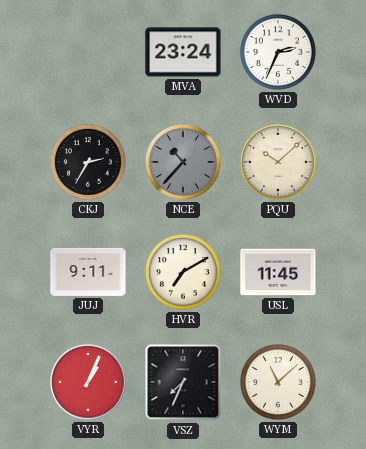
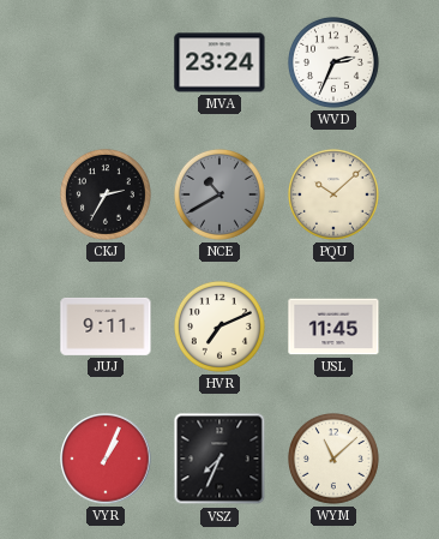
NCE: 10:37 -> 10:40 (220, 194)
HVR: 7:10 -> 7:11 (220, 327)
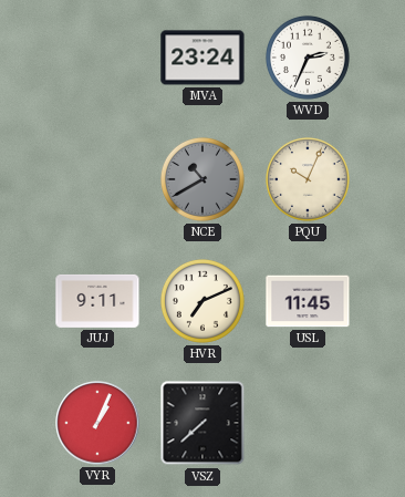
CKJ: 2:35 -> none (106, 194)
PQU: 10:08 -> 10:04 (308, 179)
VSZ: 7:34 -> 7:38 (202, 423)
WYM: 11:08 -> none (333, 459)
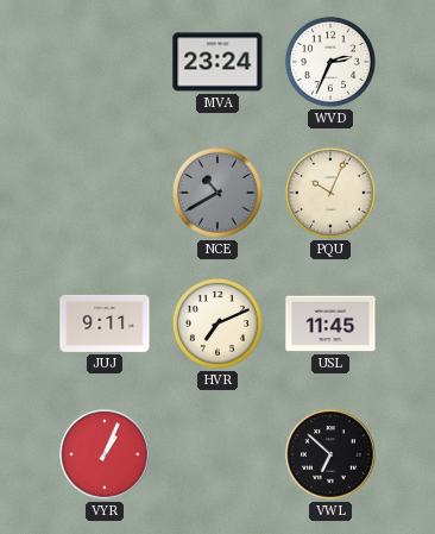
VSZ: 7:38 -> none (202, 423)
VWL: none -> 6:52 (330, 454)
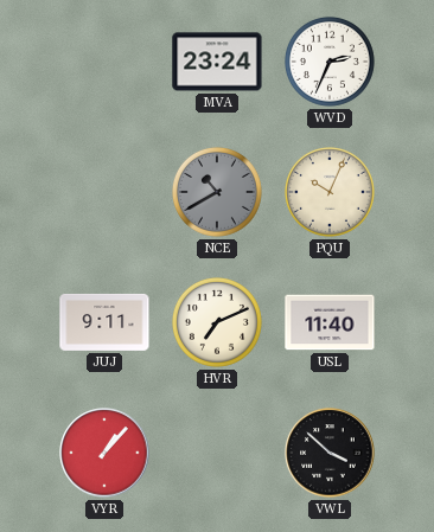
USL: 11:45 -> 11:40 (330, 322)
VYR: 1:04 -> 1:07 (104, 453)
VWL: 6:52 -> 3:52 (330, 453)
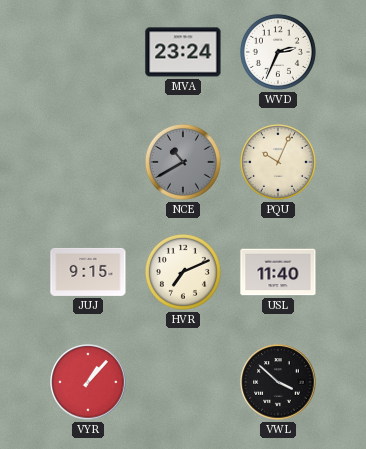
JUJ: 9:11 -> 9:15 (88, 272)
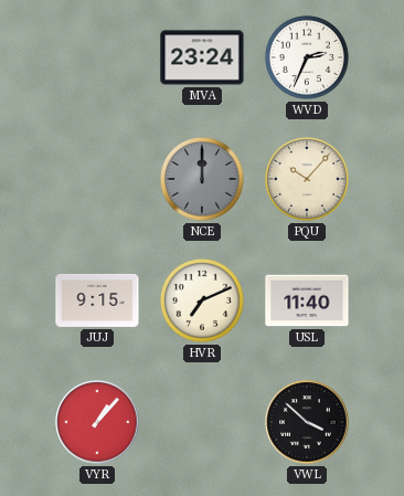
NCE: 10:40 -> 12:00 (202, 179)
PQU: 10:04 -> 10:07 (307, 179)
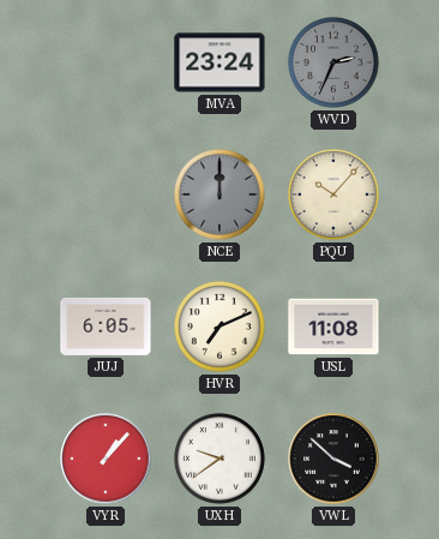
WVD dial: white -> grey (333, 62)
JUJ: 9:15 -> 6:05 (106, 327)
USL: 11:40 -> 11:08 (333, 327)
UXH: none -> 9:39 (220, 459)
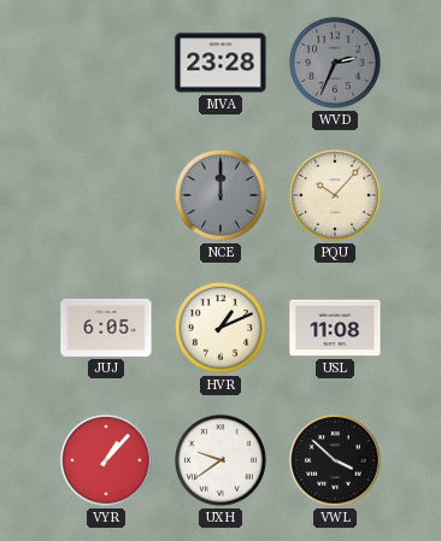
MVA: 23:24 -> 23:28 (220, 63)
HVR: 7:11 -> 1:11 (220, 328)
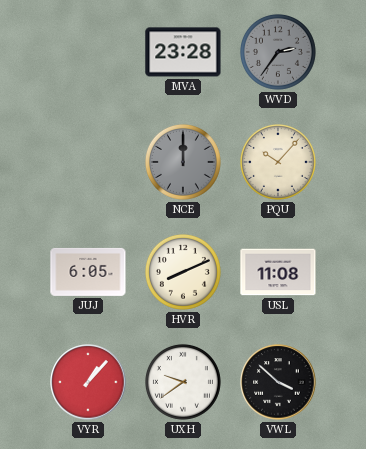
WVD: 2:34 -> 2:36 (278, 52)
HVR: 1:11 -> 8:11 (183, 272)
